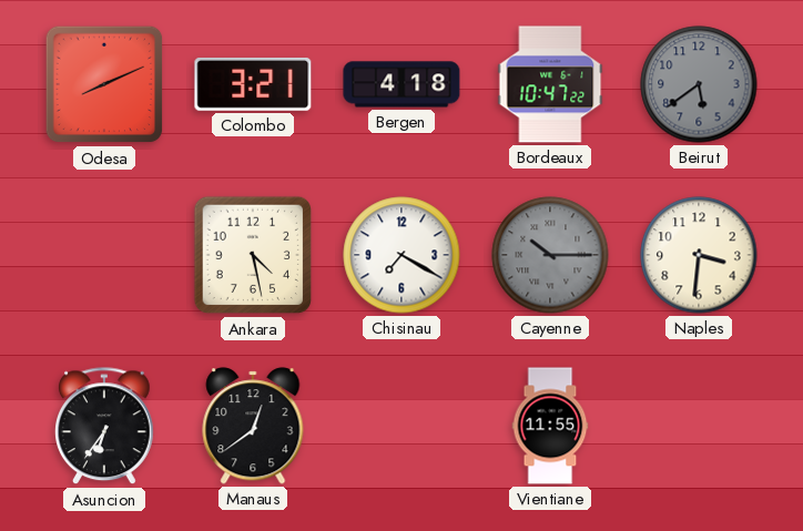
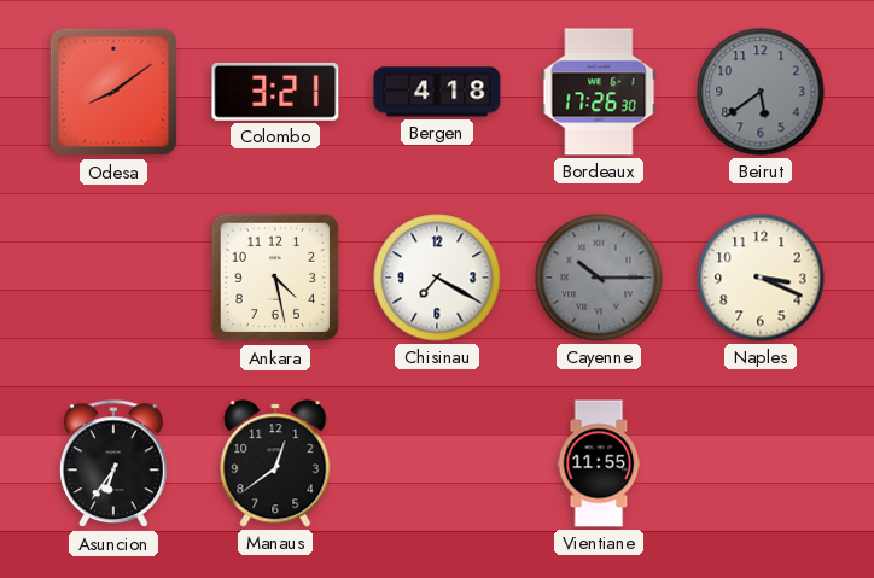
Odesa: 8:11 -> 8:09 (113, 92)
Bordeaux: 10:47 -> 17:26 (599, 92)
Naples: 3:31 -> 3:19 (761, 278)
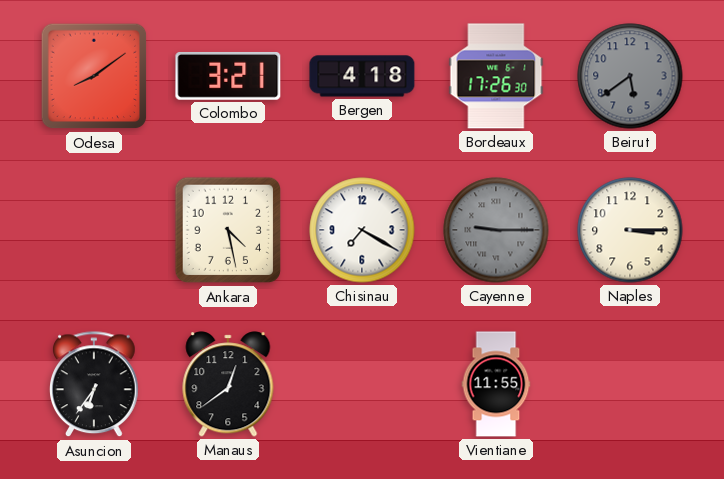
Cayenne: 10:15 -> 9:15 (496, 230)
Naples: 3:19 -> 3:15 (630, 230)
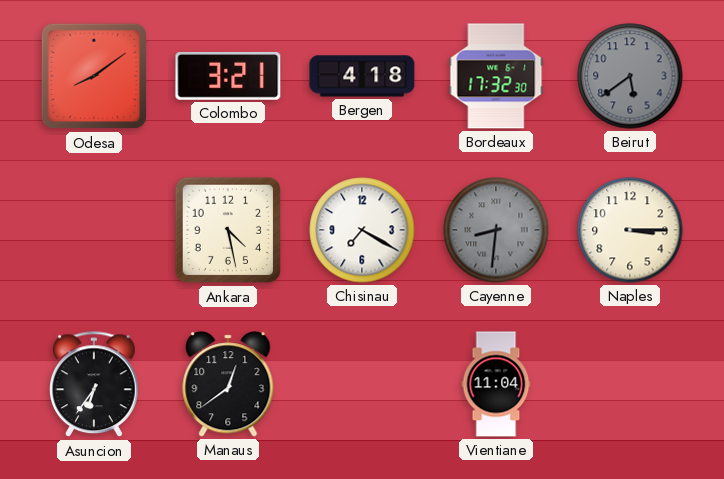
Bordeaux: 17:26 -> 17:32 (496, 76)
Cayenne: 9:15 -> 8:31 (496, 230)
Vientiane: 11:55 -> 11:04 (496, 384)
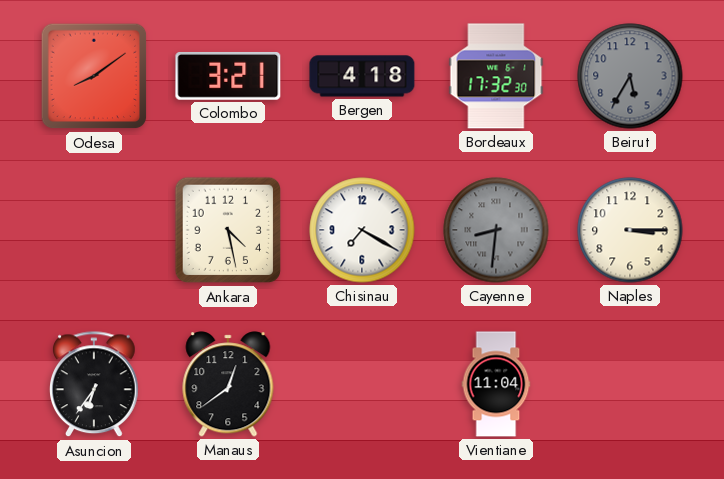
Beirut: 5:39 -> 5:35 (630, 76)
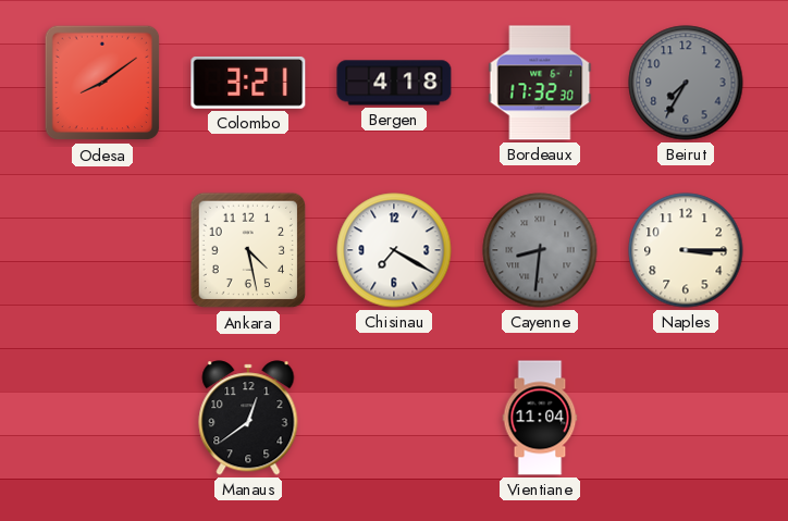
Beirut: 5:35 -> 7:35 (686, 83)
Asuncion: 6:36 -> none (95, 385)
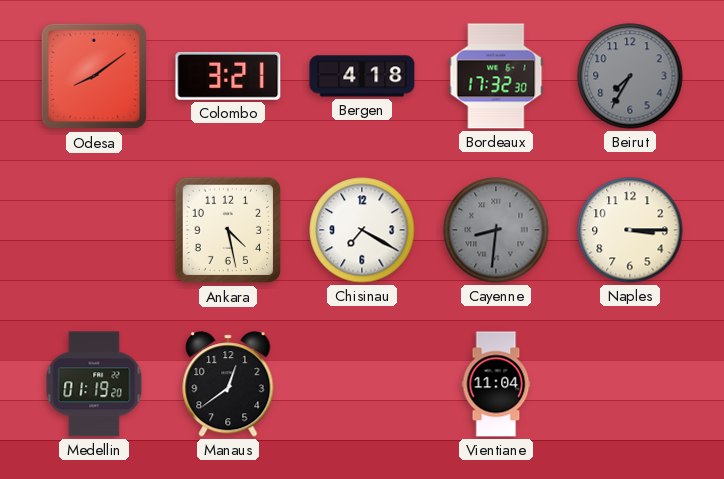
Medellin: none -> 01:19 (94, 384)
